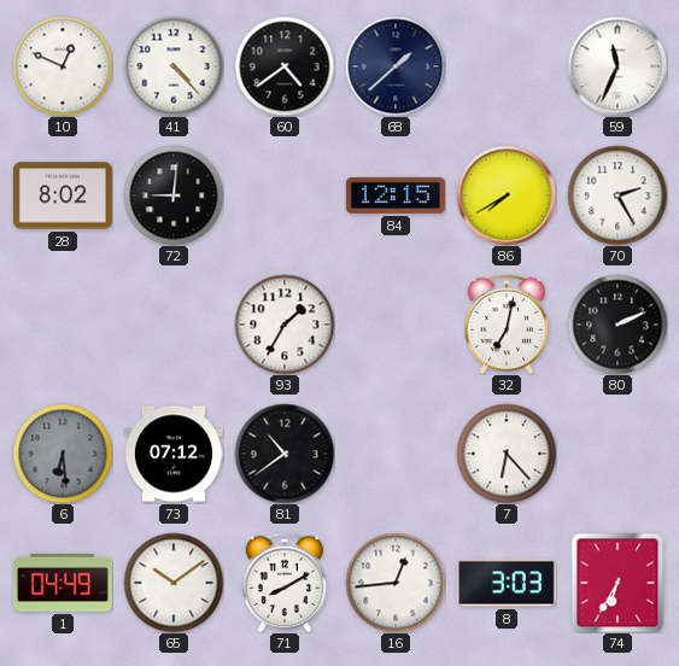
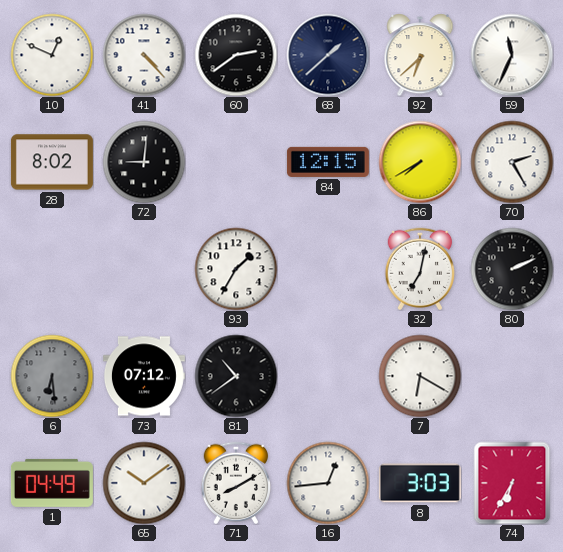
60: 4:39 -> 2:39 (236, 55)
92: none -> 6:38 (420, 55)
7: 6:23 -> 6:20 (420, 376)
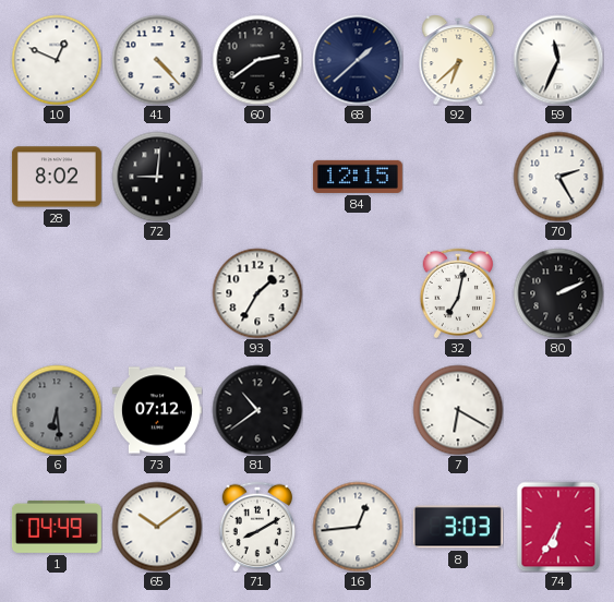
86: 7:40 -> none (420, 162)
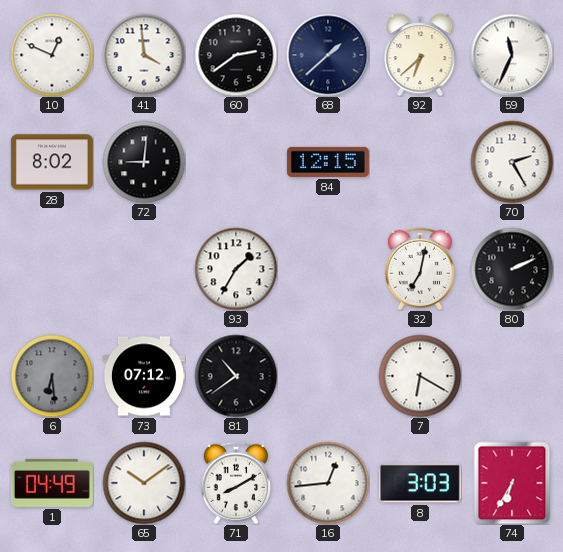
41: 4:23 -> 3:59 (144, 55)
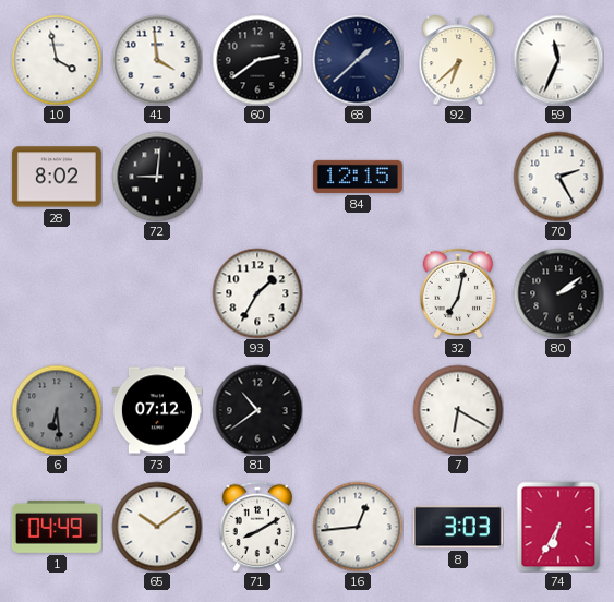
10: 12:49 -> 3:58 (57, 60)
80: 2:11 -> 2:09 (558, 293)
